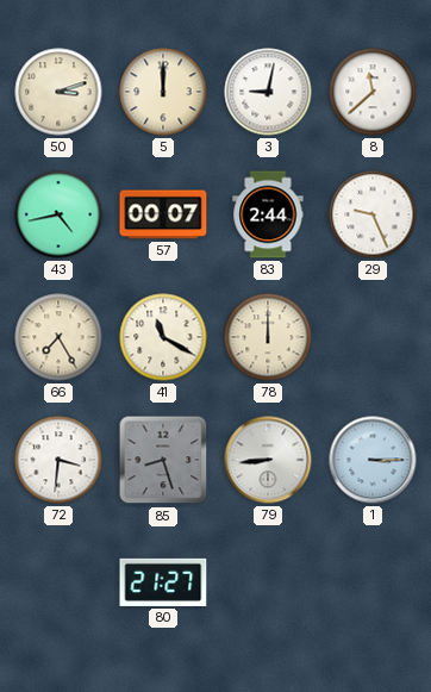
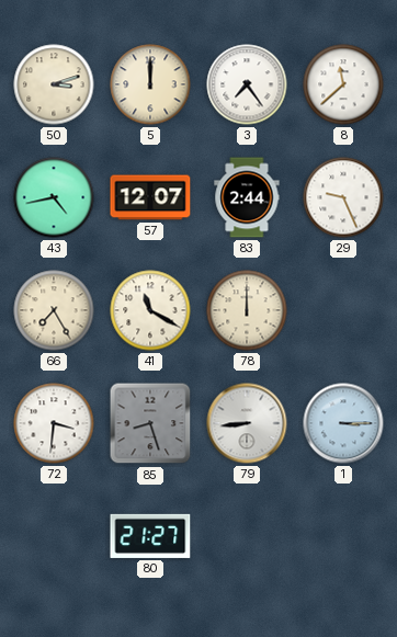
3: 9:02 -> 7:24 (247, 84)
57: 00:07 -> 12:07 (150, 197)
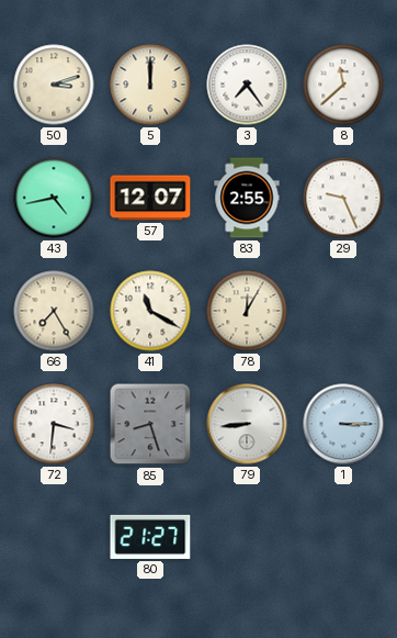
83: 2:44 -> 2:55 (247, 198)
78: 12:00 -> 12:05 (247, 311)
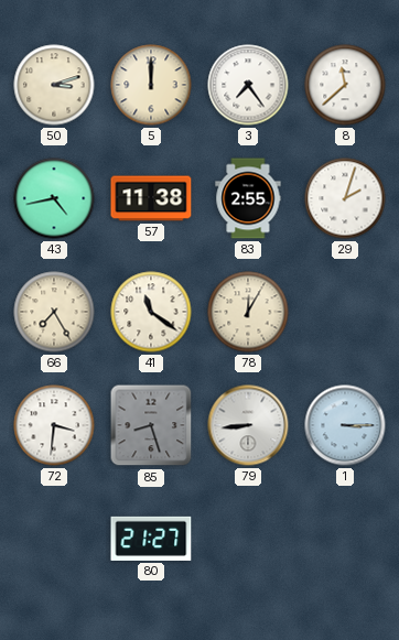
57: 12:07 -> 11:38 (151, 198)
29: 9:26 -> 2:03 (345, 198)
41: 11:20 -> 11:21 (151, 312)
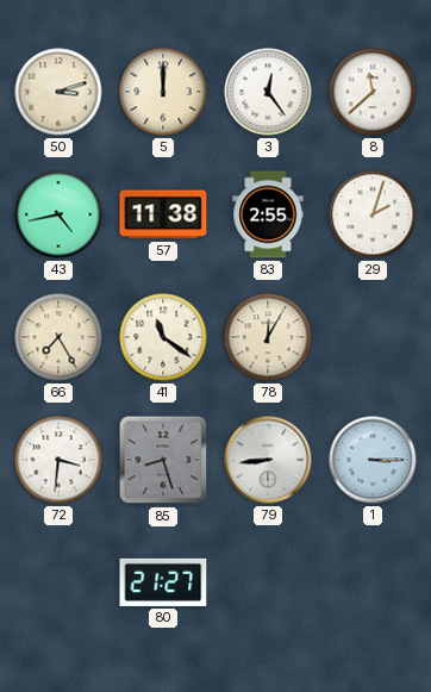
3: 7:24 -> 12:24 (268, 92)
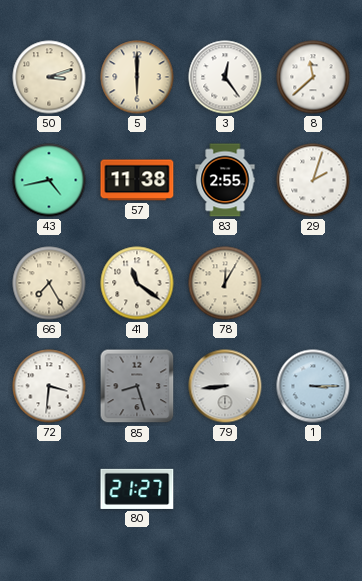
5: 12:00 -> 6:00 (137, 77)
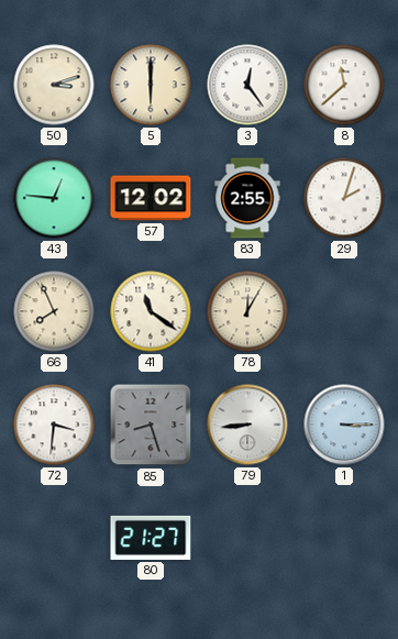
43: 4:43 -> 12:46 (54, 198)
57: 11:38 -> 12:02 (151, 198)
66: 7:25 -> 7:56 (54, 311)
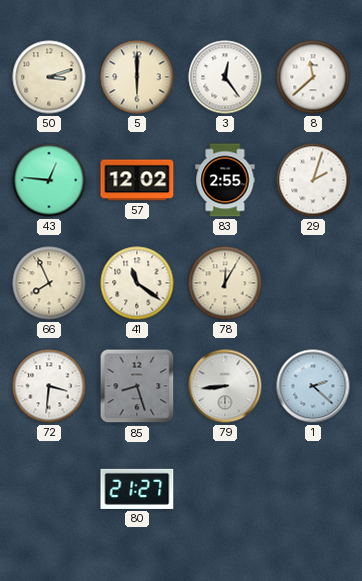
1: 3:15 -> 2:22 (313, 386)
